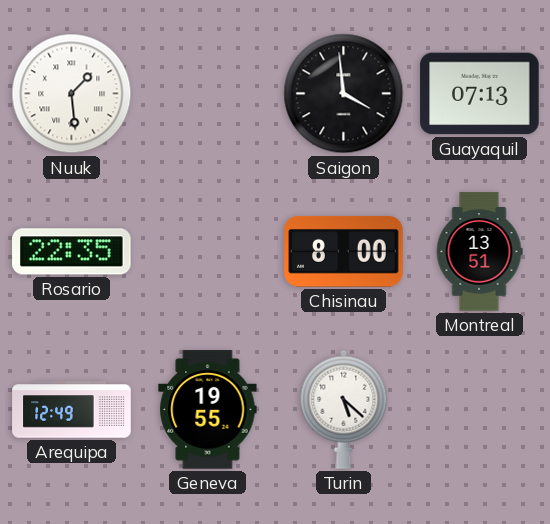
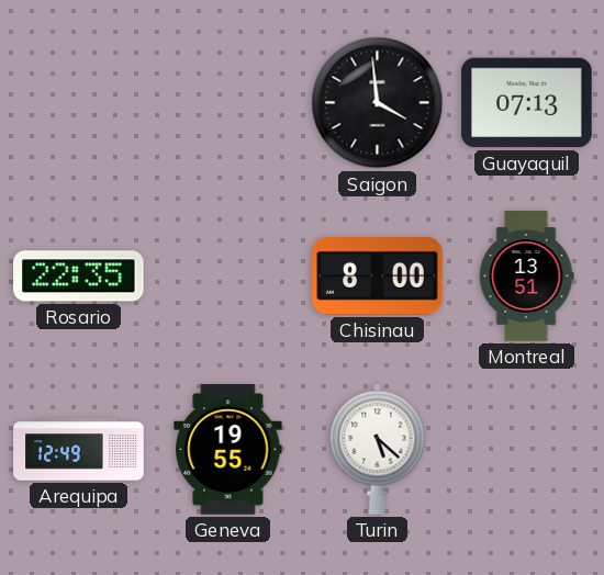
Nuuk: 1:29 -> none (72, 94)
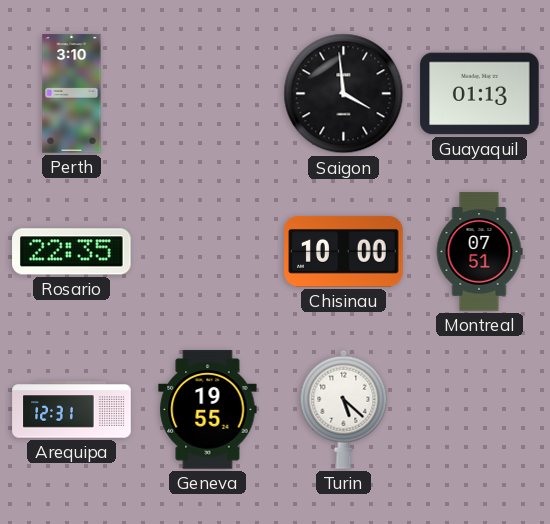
Perth: none -> 3:10 (72, 94)
Guayaquil: 07:13 -> 01:13 (480, 94)
Chisinau: 8:00 -> 10:00 (344, 251)
Montreal: 13:51 -> 07:51 (479, 252)
Arequipa: 12:49 -> 12:31 (72, 410)
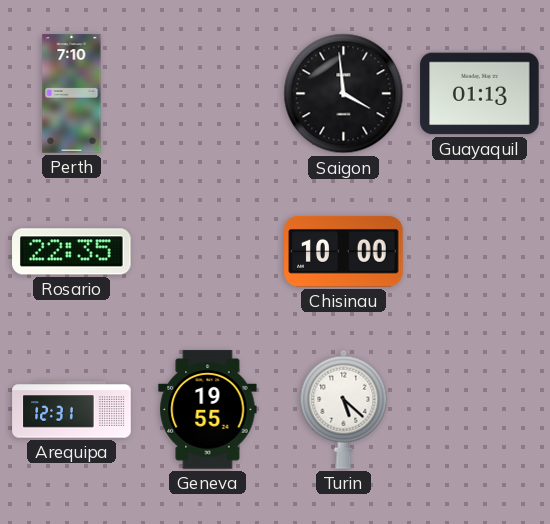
Perth: 3:10 -> 7:10 (72, 94)
Montreal: 07:51 -> none (479, 252)
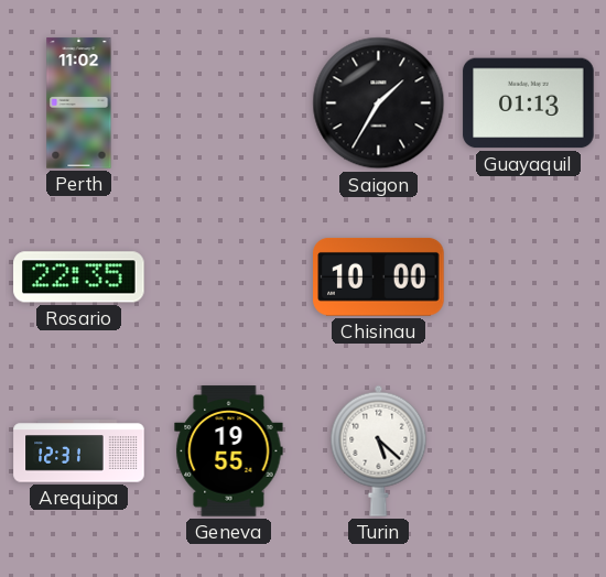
Perth: 7:10 -> 11:02 (79, 104)
Saigon: 3:59 -> 1:35 (379, 104)
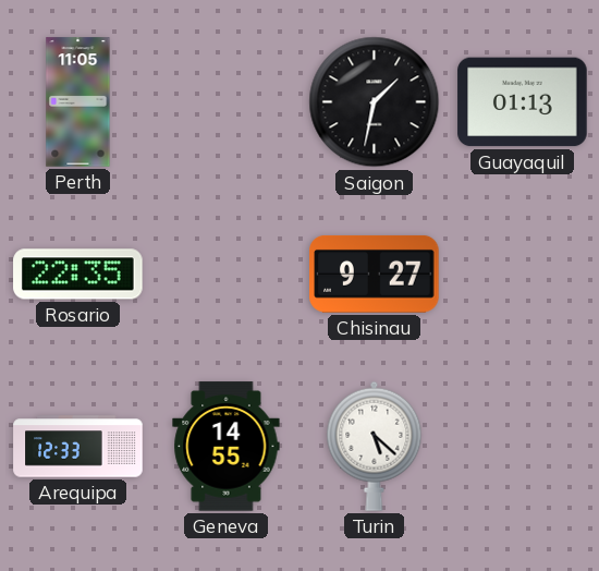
Perth: 11:02 -> 11:05 (78, 102)
Saigon: 1:35 -> 1:32 (375, 102)
Chisinau: 10:00 -> 9:27 (375, 274)
Arequipa: 12:31 -> 12:33 (78, 447)
Geneva: 19:55 -> 14:55 (227, 447)
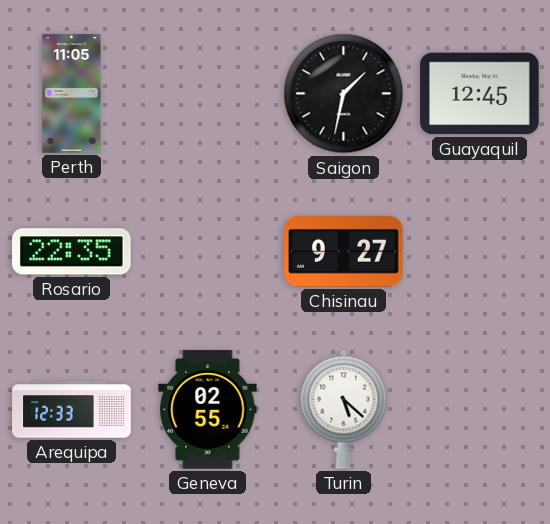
Guayaquil: 01:13 -> 12:45 (480, 94)
Geneva: 14:55 -> 02:55 (208, 410)
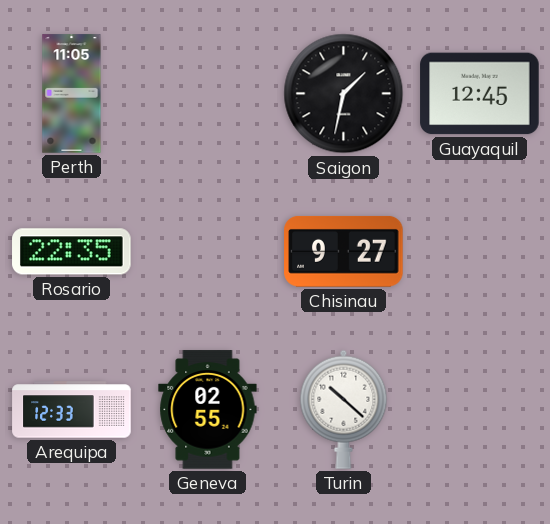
Turin: 5:22 -> 10:22 (344, 409)
